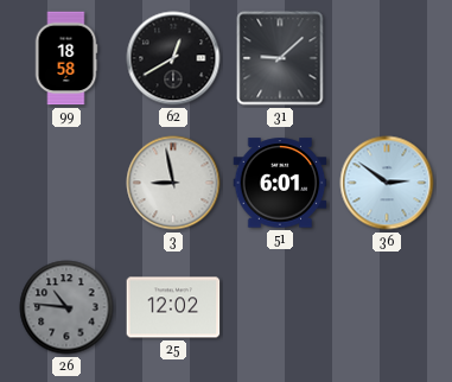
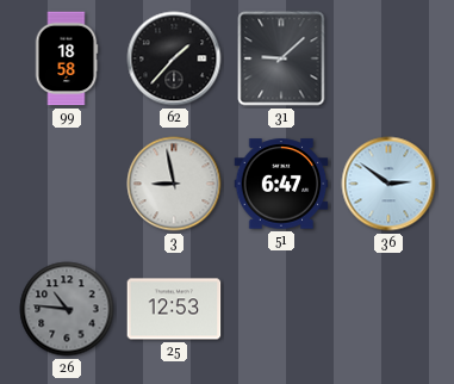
62: 12:40 -> 1:37 (174, 58)
51: 6:01 -> 6:47 (281, 184)
25: 12:02 -> 12:53 (174, 309)
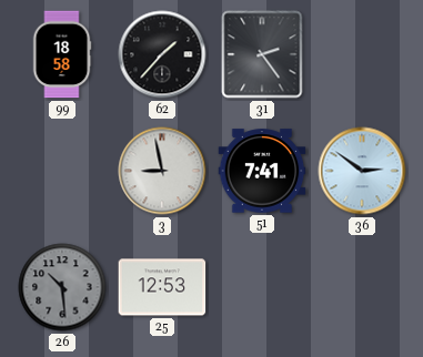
31: 9:08 -> 2:24 (262, 54)
51: 6:47 -> 7:41 (262, 171)
26: 10:46 -> 10:29 (62, 287)
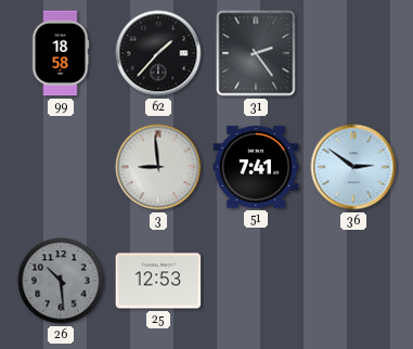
3: 8:58 -> 8:59 (158, 167)
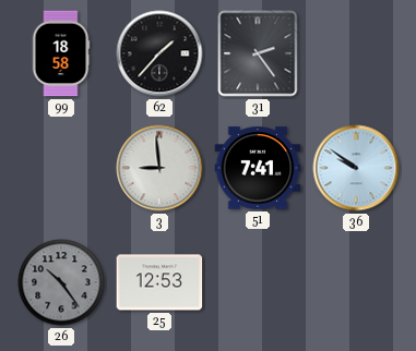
36: 2:51 -> 9:51 (356, 168)
26: 10:29 -> 10:24 (61, 282)
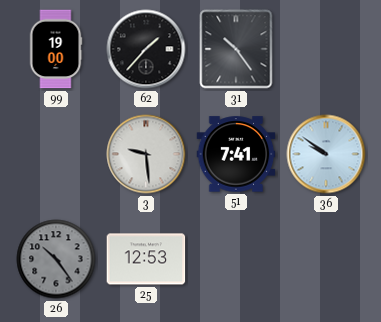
99: 18:58 -> 19:00 (56, 49)
31: 2:24 -> 10:24 (236, 49)
3: 8:59 -> 9:29 (146, 154)
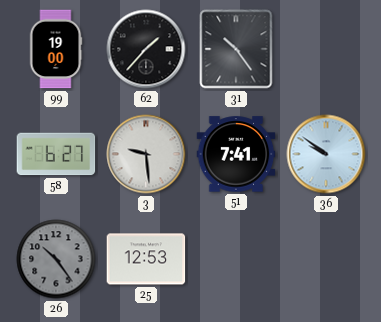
58: none -> 6:27 (56, 154)
